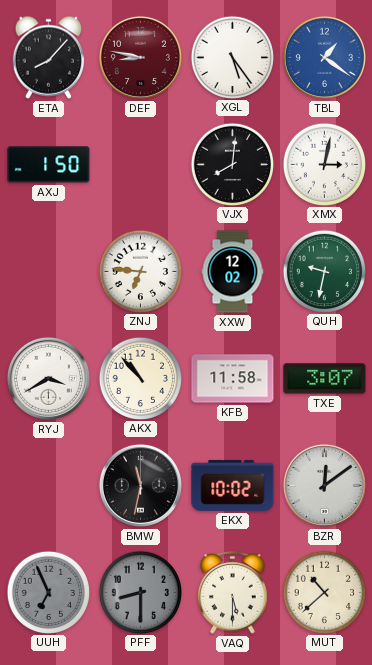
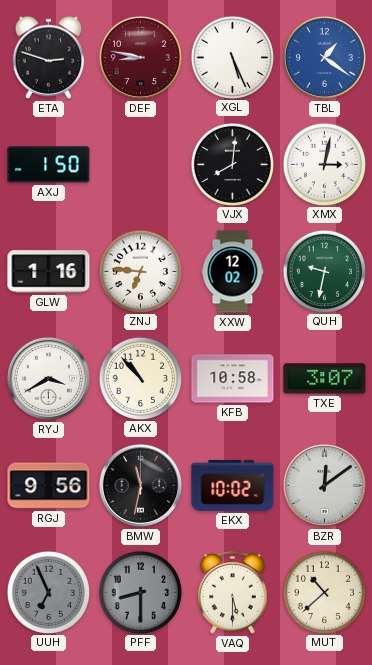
ETA: 8:07 -> 2:48 (49, 57)
XGL: 5:24 -> 5:26 (232, 57)
GLW: none -> 1:16 (49, 272)
KFB: 11:58 -> 10:58 (233, 379)
RGJ: none -> 9:56 (49, 486)
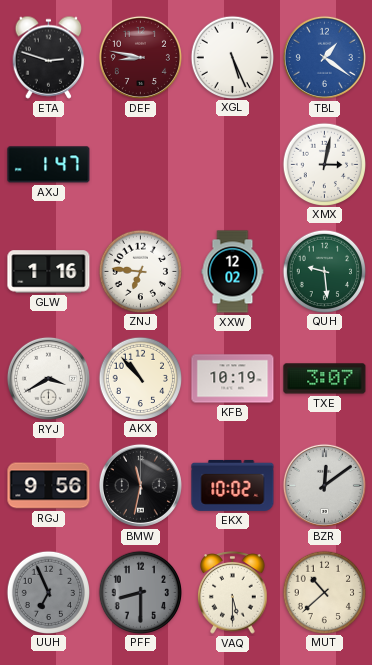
AXJ: 1:50 -> 1:47 (49, 165)
VJX: 8:01 -> none (232, 164)
QUH: 9:32 -> 9:29 (324, 271)
KFB: 10:58 -> 10:19 (233, 379)
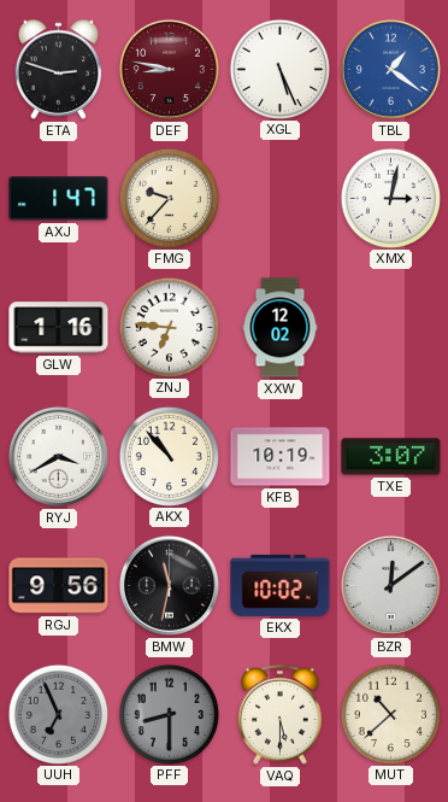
FMG: none -> 9:37 (169, 198)
QUH: 9:29 -> none (324, 271)
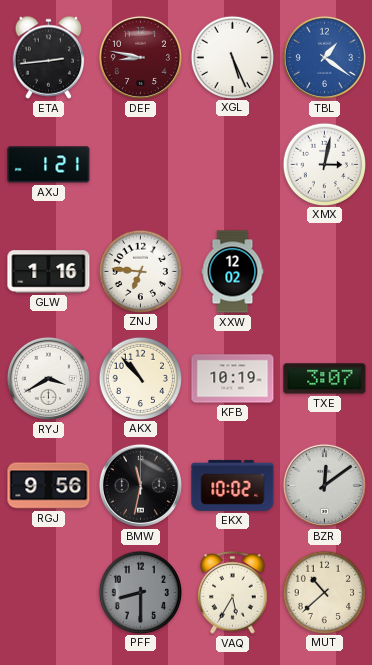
ETA: 2:48 -> 2:44 (49, 57)
AXJ: 1:47 -> 1:21 (49, 165)
FMG: 9:37 -> none (169, 198)
UUH: 6:56 -> none (58, 714)
VAQ: 5:30 -> 5:35 (233, 593)
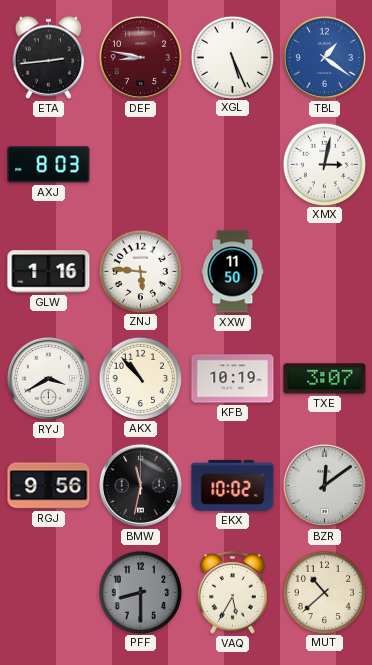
AXJ: 1:21 -> 8:03 (49, 165)
ZNJ: 6:46 -> 5:46 (140, 271)
XXW: 12:02 -> 11:50 (233, 272)
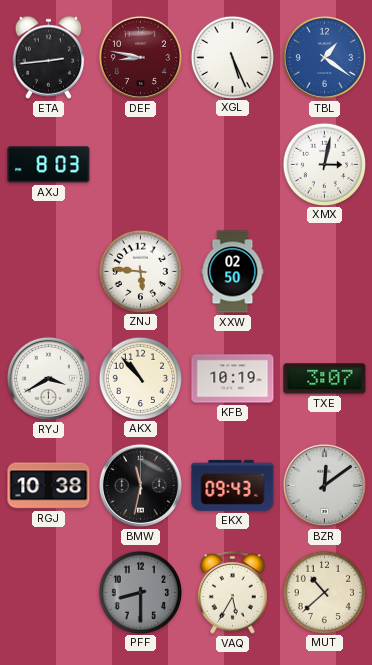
GLW: 1:16 -> none (49, 272)
XXW: 11:50 -> 02:50 (233, 272)
RGJ: 9:56 -> 10:38 (49, 486)
EKX: 10:02 -> 09:43 (233, 485)
